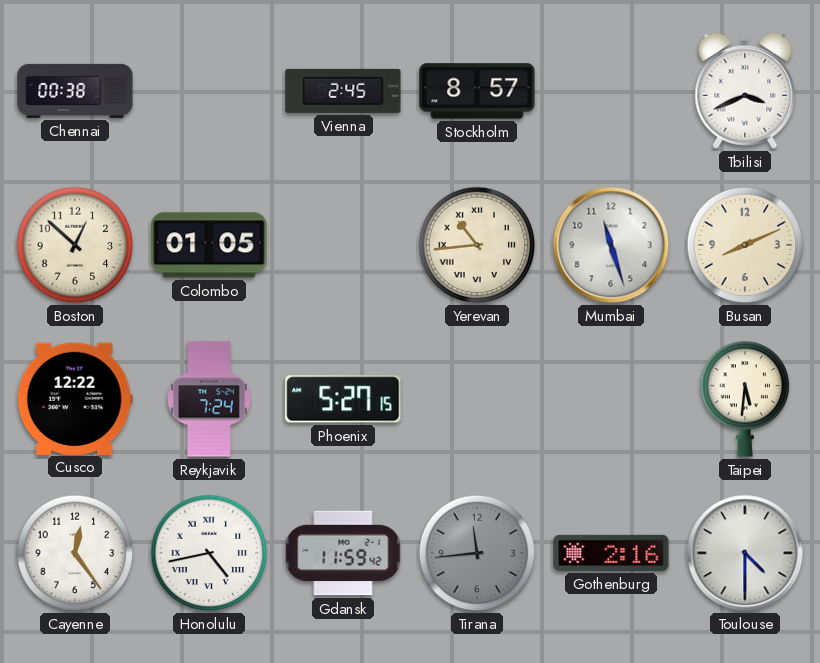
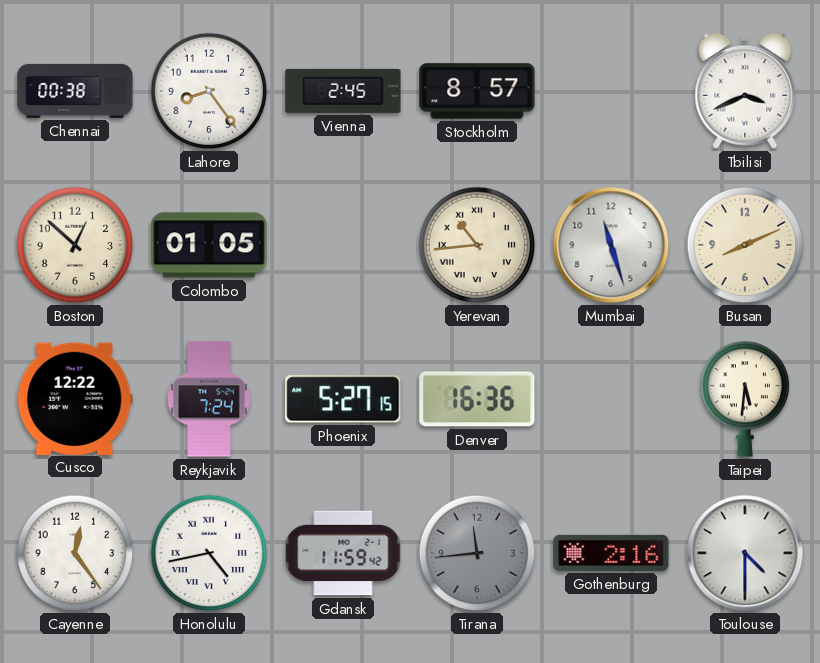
Lahore: none -> 8:24 (209, 91)
Denver: none -> 16:36 (477, 399)
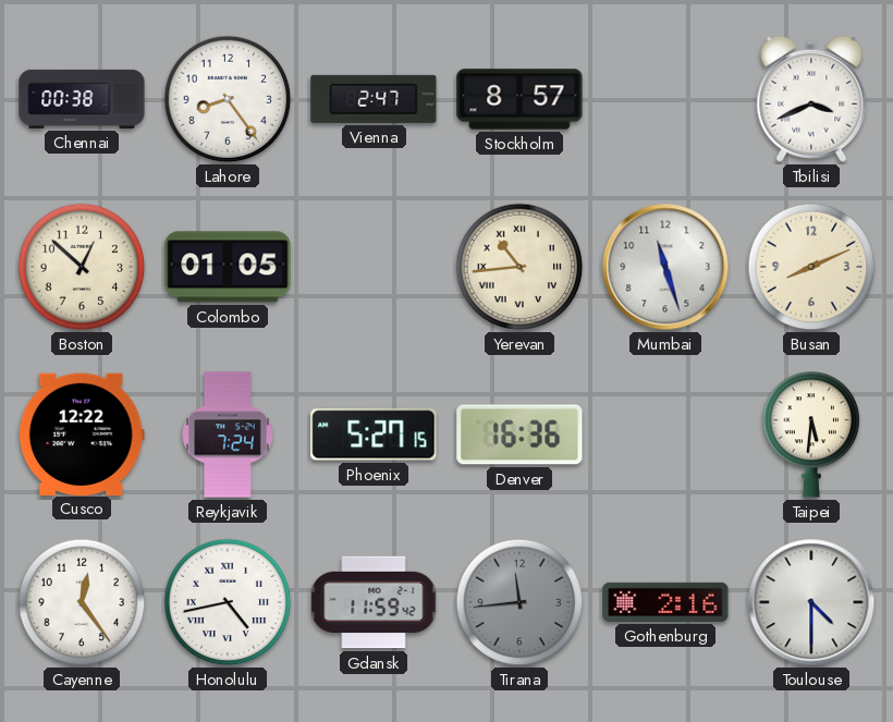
Vienna: 2:45 -> 2:47 (374, 99)
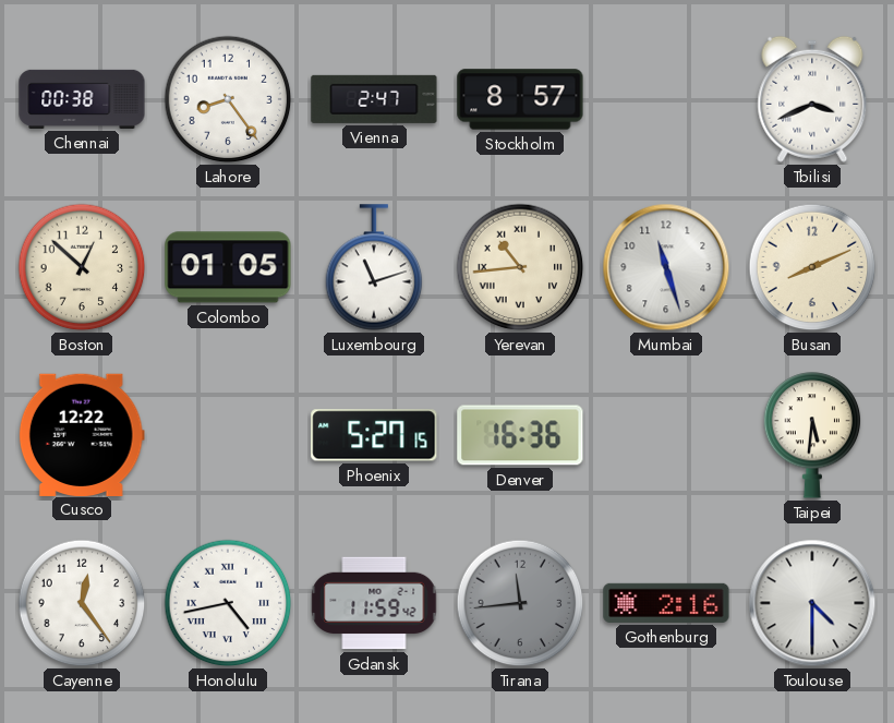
Luxembourg: none -> 11:12 (374, 267)
Reykjavik: 7:24 -> none (229, 435)
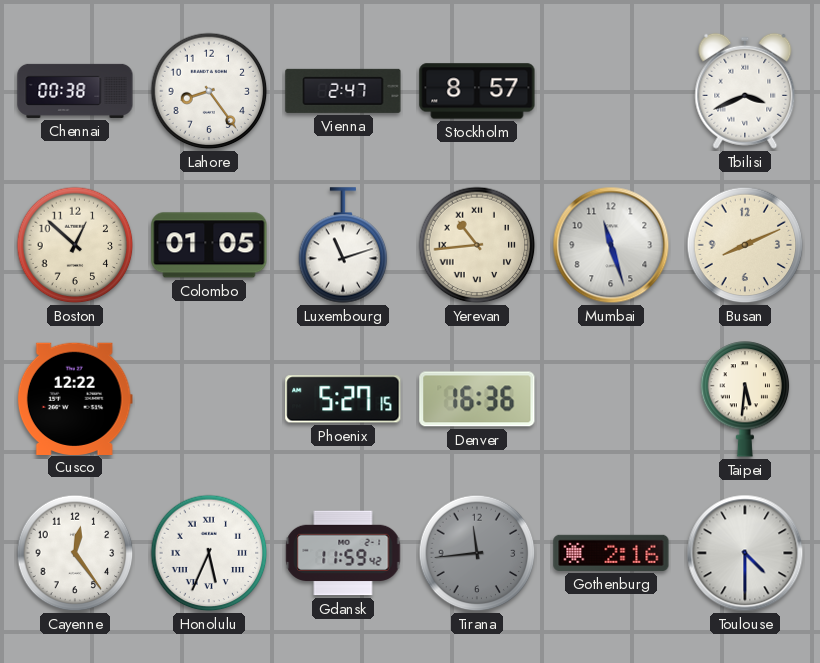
Honolulu: 4:43 -> 5:34 (209, 553)
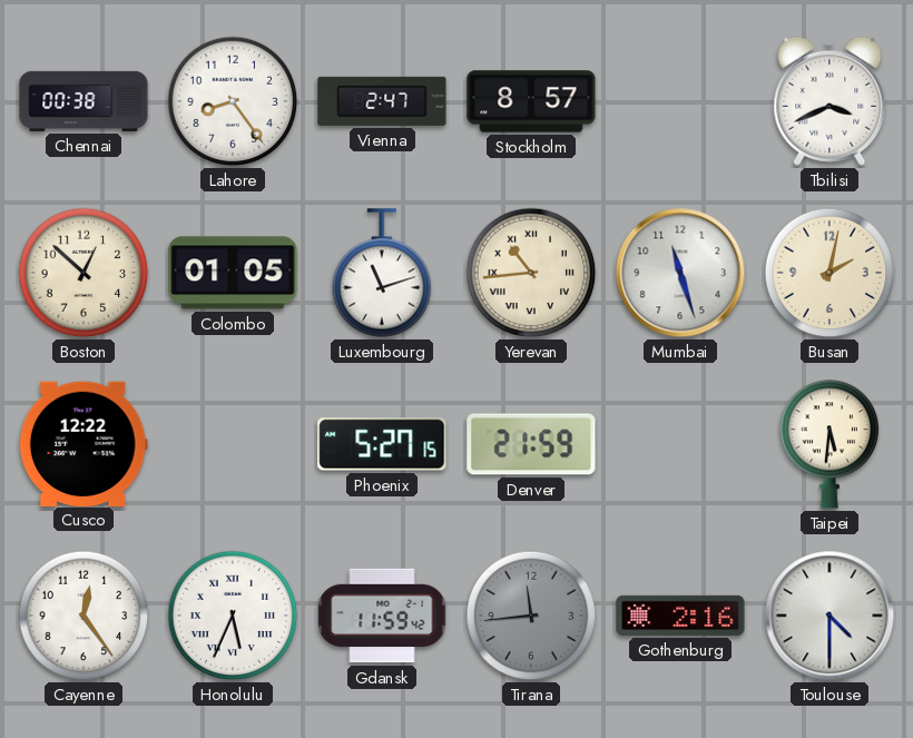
Busan: 8:11 -> 2:02 (829, 273)
Denver: 16:36 -> 21:59 (531, 444)
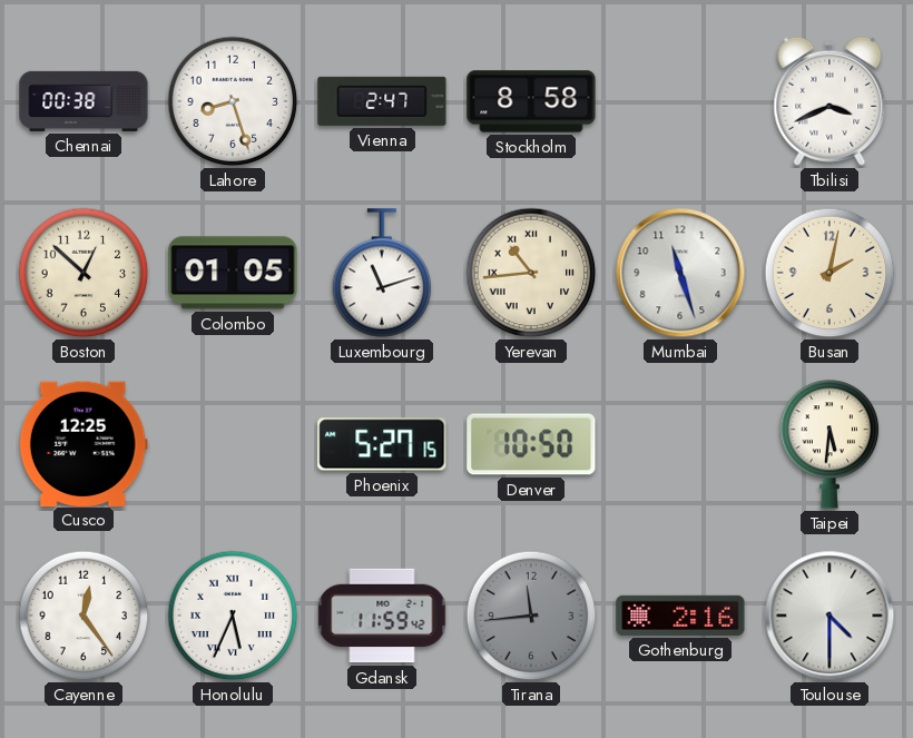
Lahore: 8:24 -> 8:27 (233, 101)
Stockholm: 8:57 -> 8:58 (531, 101)
Cusco: 12:22 -> 12:25 (84, 443)
Denver: 21:59 -> 10:50 (531, 444)
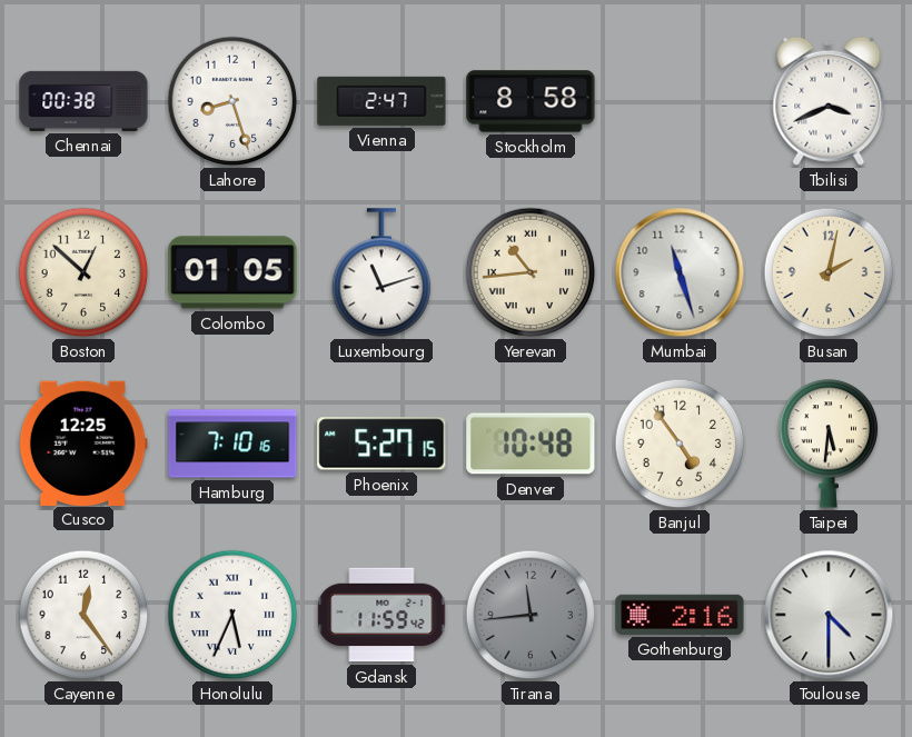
Hamburg: none -> 7:10 (232, 444)
Denver: 10:50 -> 10:48 (531, 444)
Banjul: none -> 4:54 (680, 444)
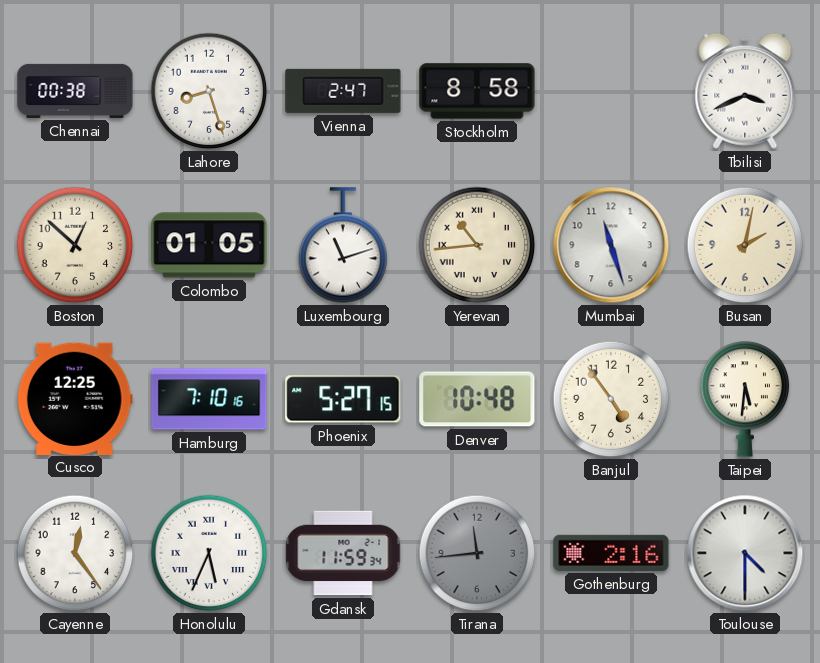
Gdansk: 11:59:42 -> 11:59:34 (343, 553)
